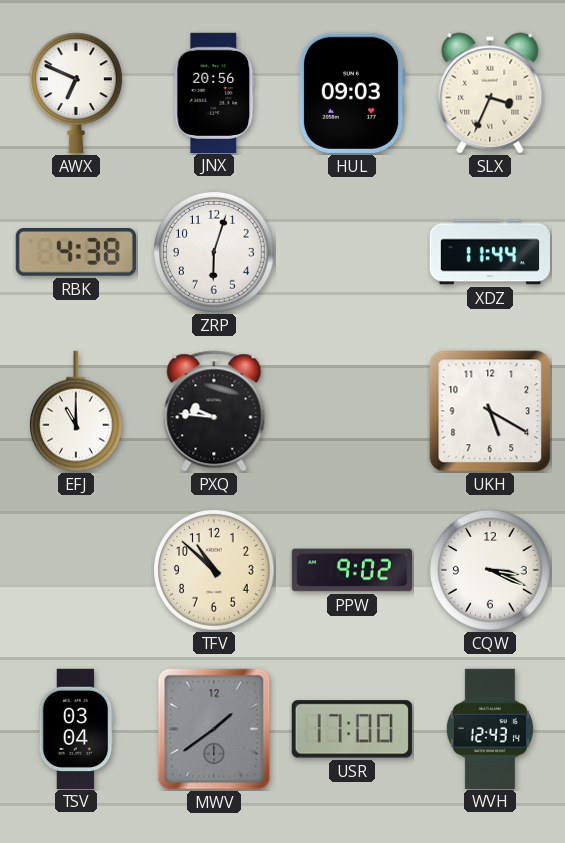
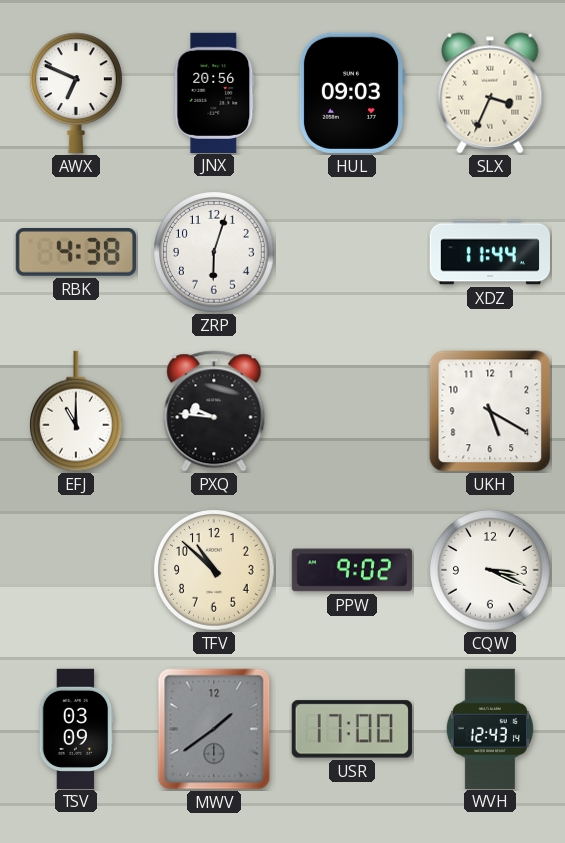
TSV: 03:04 -> 03:09 (76, 728)
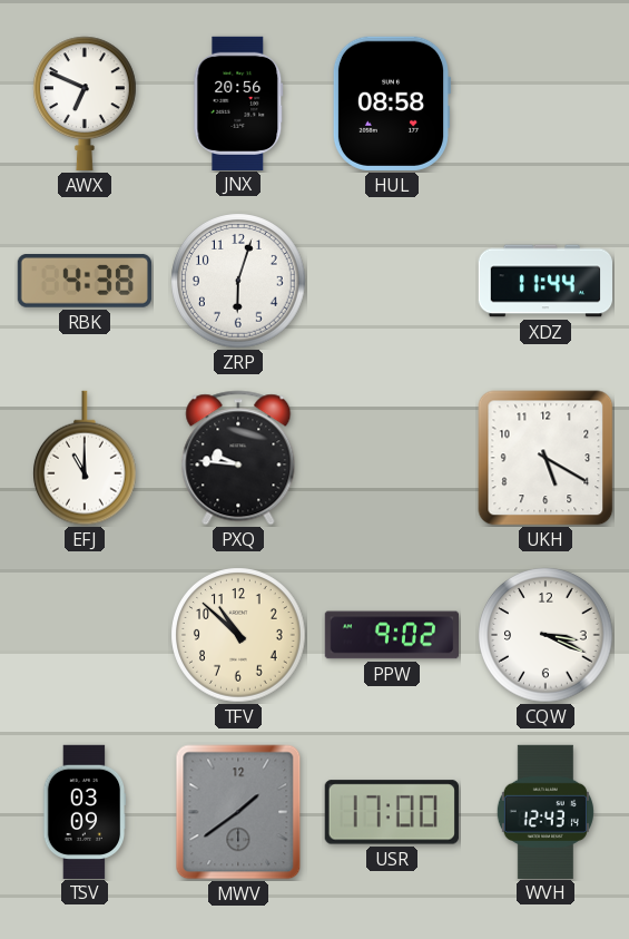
HUL: 09:03 -> 08:58 (392, 104)
SLX: 3:34 -> none (490, 93)
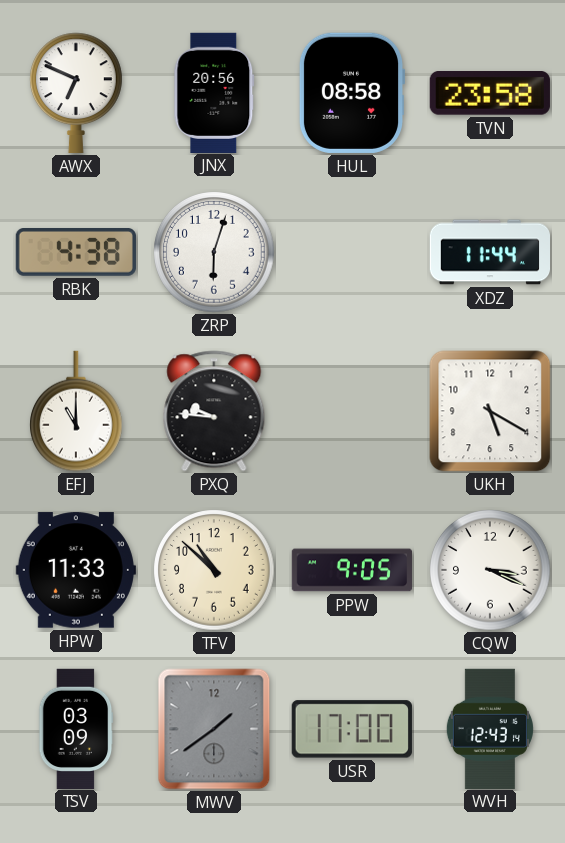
TVN: none -> 23:58 (490, 94)
HPW: none -> 11:33 (76, 570)
PPW: 9:02 -> 9:05 (351, 570)
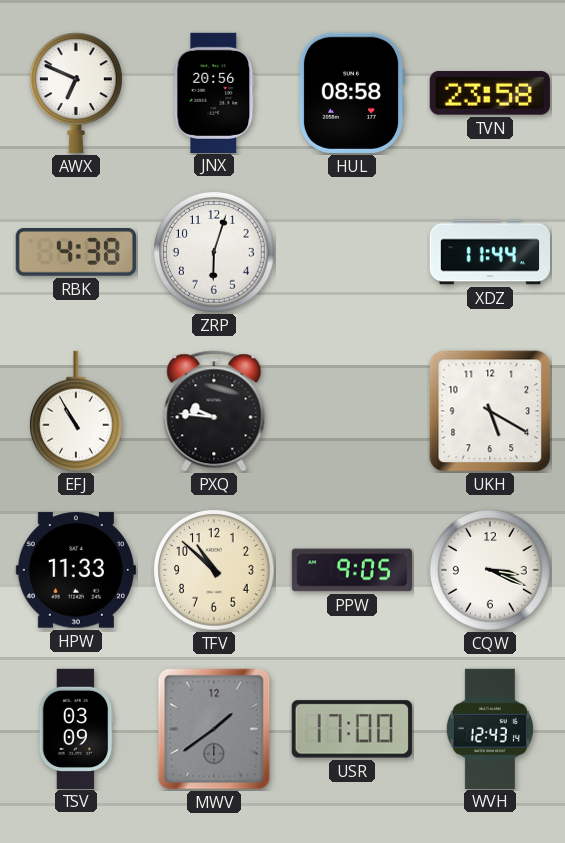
EFJ: 11:00 -> 10:55 (77, 411)
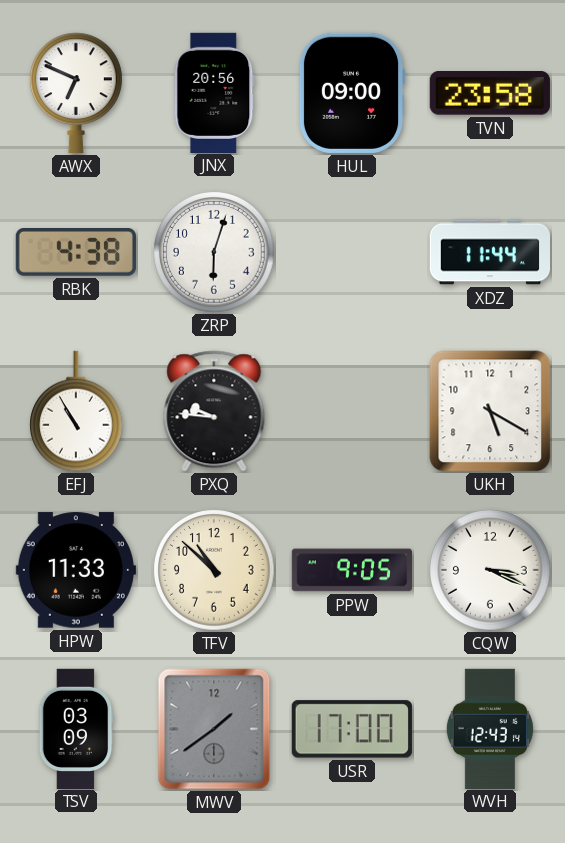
HUL: 08:58 -> 09:00 (352, 93)
